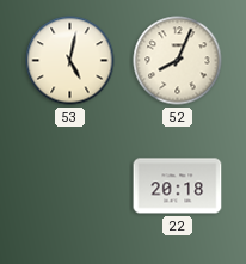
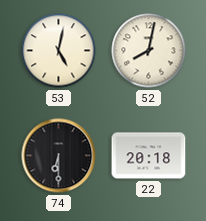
52: 8:04 -> 8:02 (149, 51)
74: none -> 6:30 (59, 156)
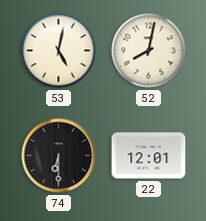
22: 20:18 -> 12:01 (149, 156)
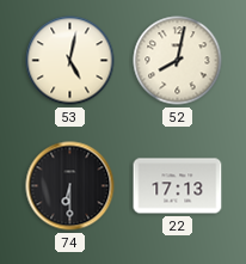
22: 12:01 -> 17:13 (178, 186)
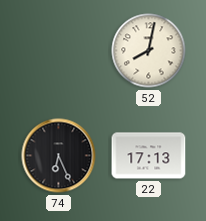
53: 5:02 -> none (70, 61)
74: 6:30 -> 6:26 (59, 156)
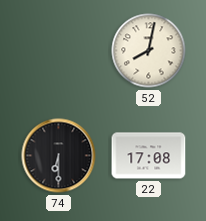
74: 6:26 -> 6:30 (59, 156)
22: 17:13 -> 17:08 (149, 156)
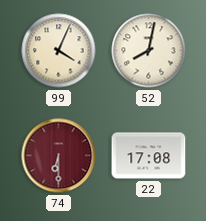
99: none -> 4:04 (59, 51)
74 dial: black -> burgundy (59, 156)
